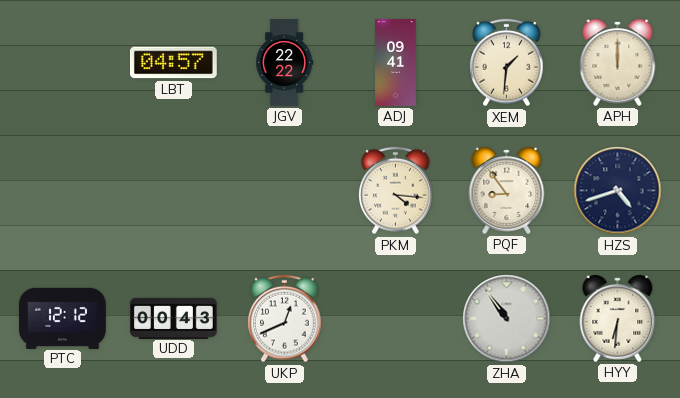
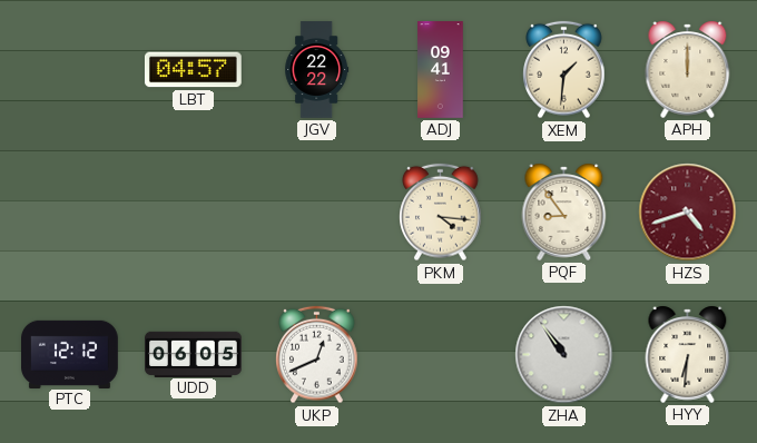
HZS dial: navy -> burgundy (688, 213)
UDD: 00:43 -> 06:05 (194, 354)
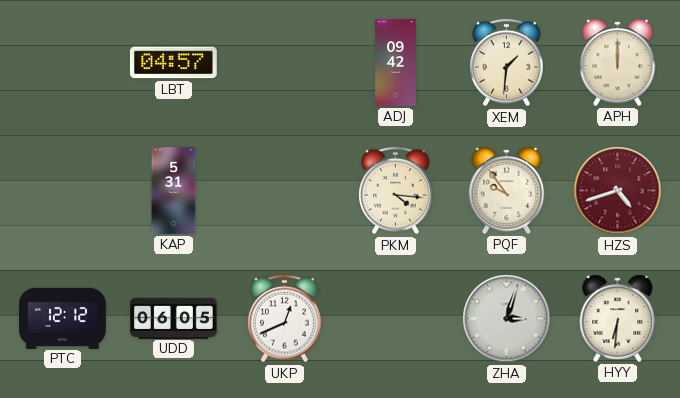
JGV: 22:22 -> none (317, 70)
ADJ: 09:41 -> 09:42 (396, 63)
KAP: none -> 5:31 (174, 191)
PQF: 8:54 -> 9:54 (507, 190)
ZHA: 10:54 -> 3:03 (507, 319)
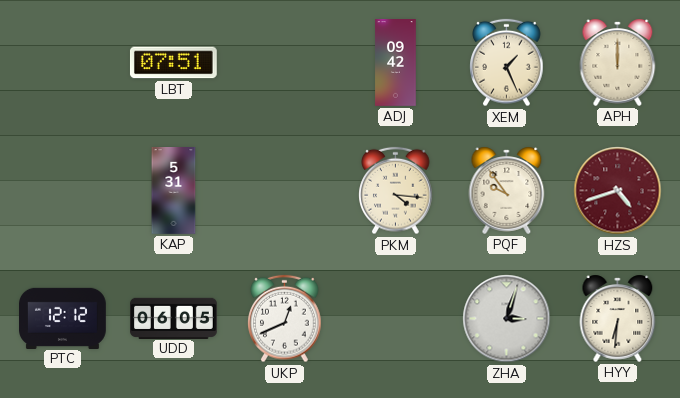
LBT: 04:57 -> 07:51 (173, 63)
XEM: 1:31 -> 1:26 (507, 63)
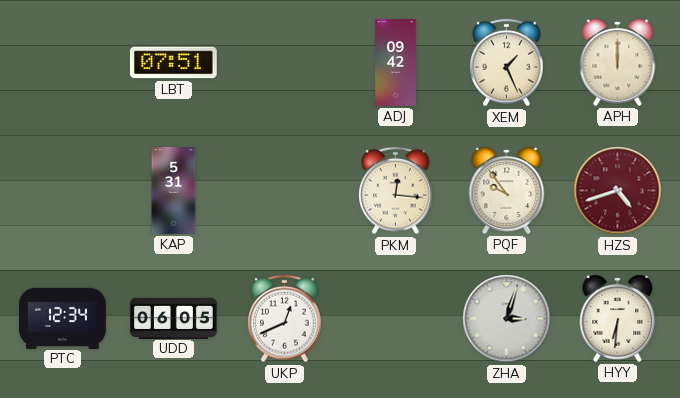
PKM: 4:16 -> 12:16 (396, 191)
PTC: 12:12 -> 12:34 (63, 318)
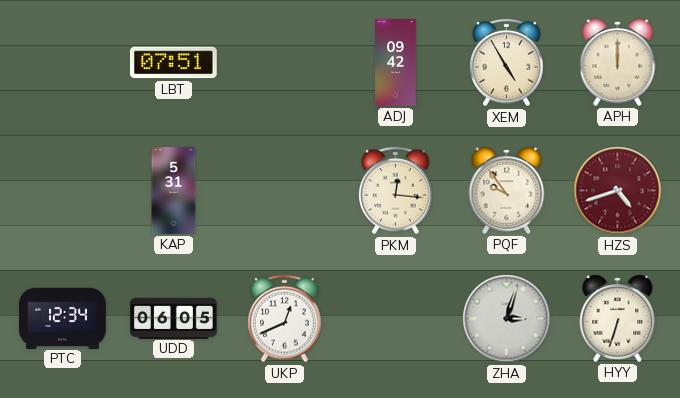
XEM: 1:26 -> 4:55 (507, 63)
HYY: 6:31 -> 6:33 (618, 318)
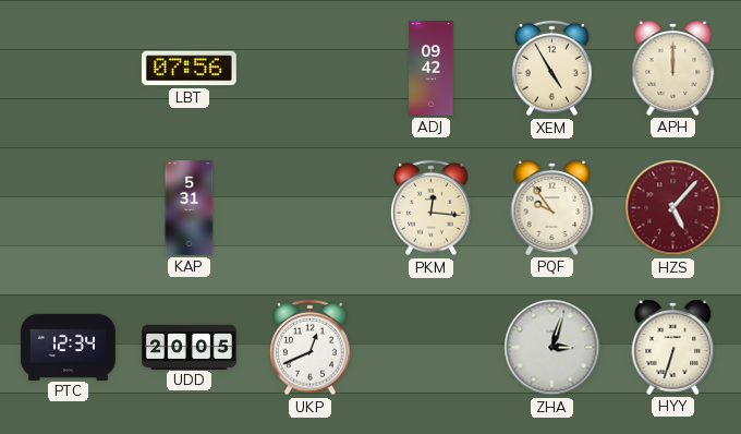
LBT: 07:51 -> 07:56 (189, 69)
HZS: 4:42 -> 5:07 (673, 208)
UDD: 06:05 -> 20:05 (190, 347)
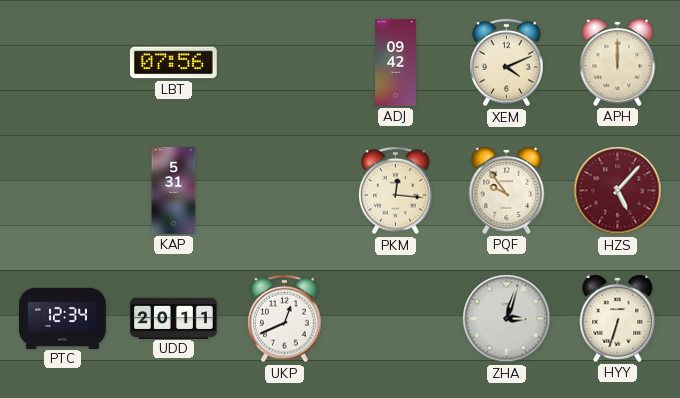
XEM: 4:55 -> 4:11 (507, 63)
UDD: 20:05 -> 20:11 (174, 318)
